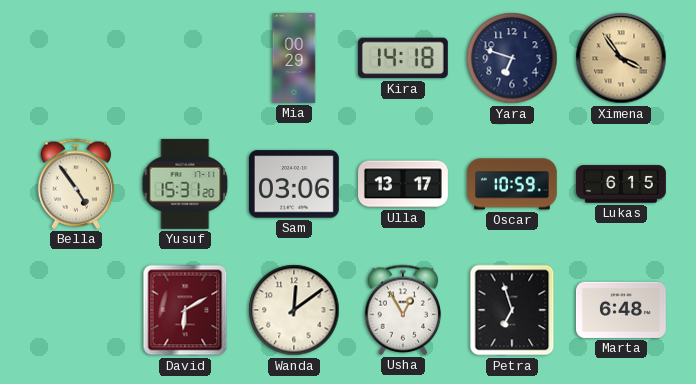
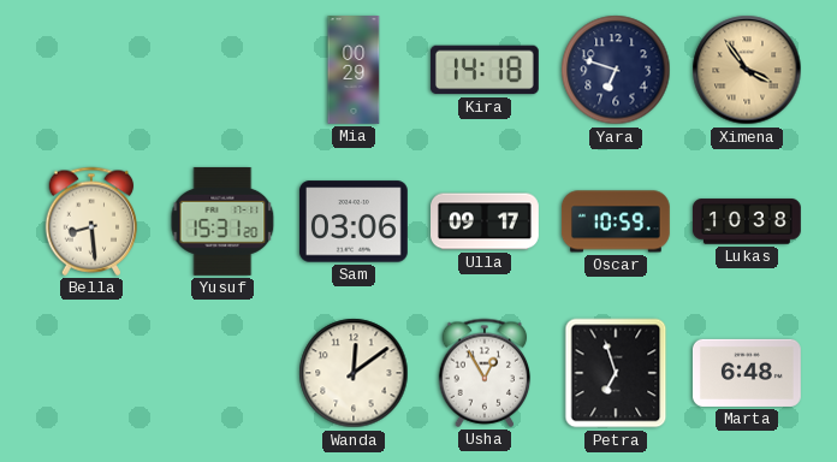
Bella: 4:54 -> 8:29 (91, 221)
Ulla: 13:17 -> 09:17 (486, 221)
Lukas: 6:15 -> 10:38 (747, 221)
David: 6:10 -> none (185, 310)
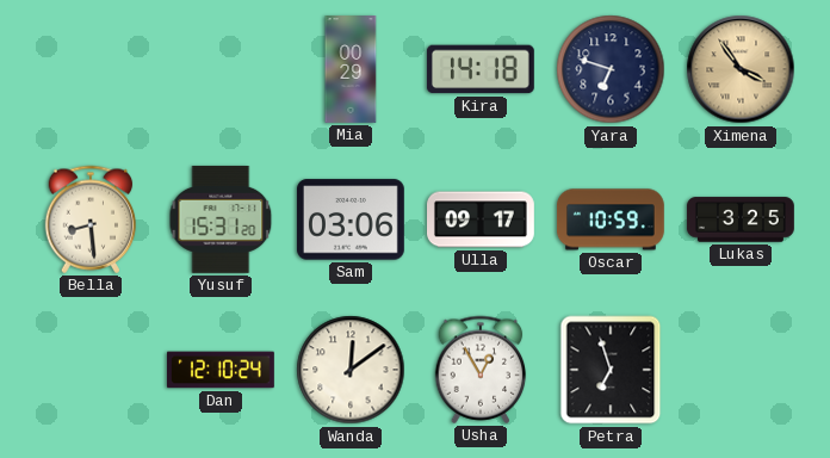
Lukas: 10:38 -> 3:25 (741, 219)
Dan: none -> 12:10 (222, 370)
Marta: 6:48 -> none (747, 373)
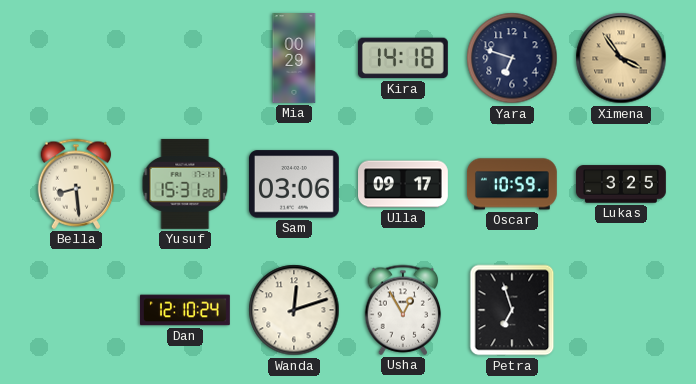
Wanda: 12:09 -> 12:12 (294, 310)
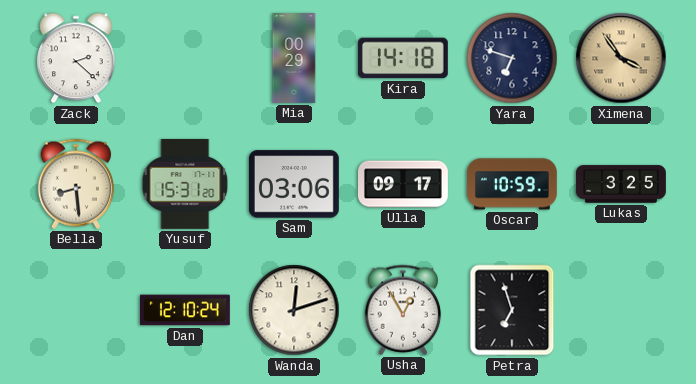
Zack: none -> 2:22 (77, 58)
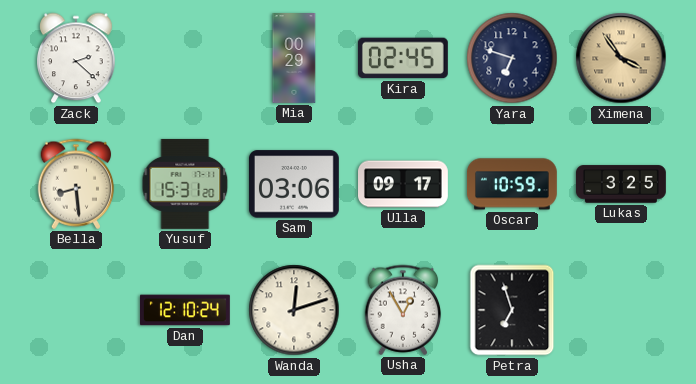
Kira: 14:18 -> 02:45 (403, 58)
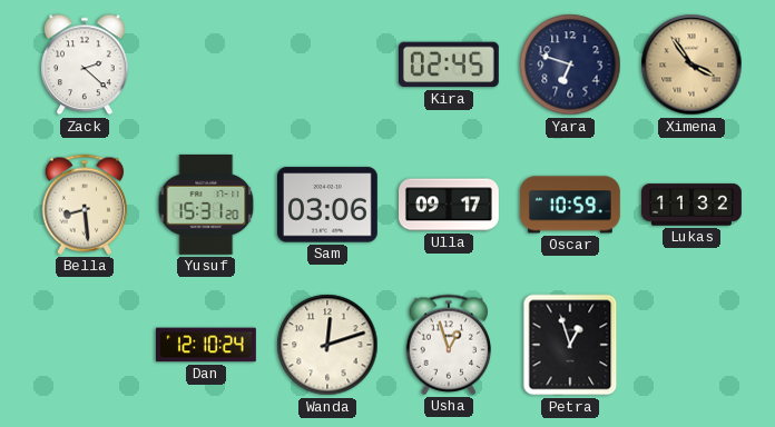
Mia: 00:29 -> none (294, 59)
Lukas: 3:25 -> 11:32 (691, 205)
Usha: 12:55 -> 12:57 (449, 345)
Petra: 6:57 -> 12:57 (570, 345)
